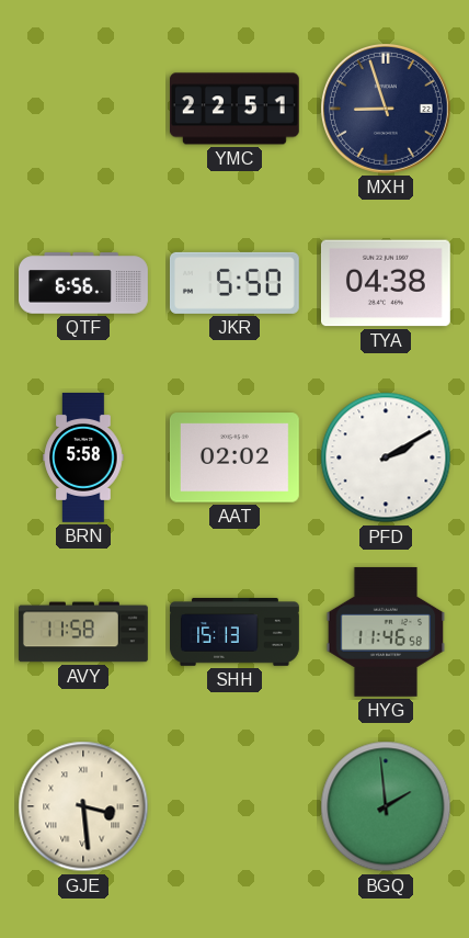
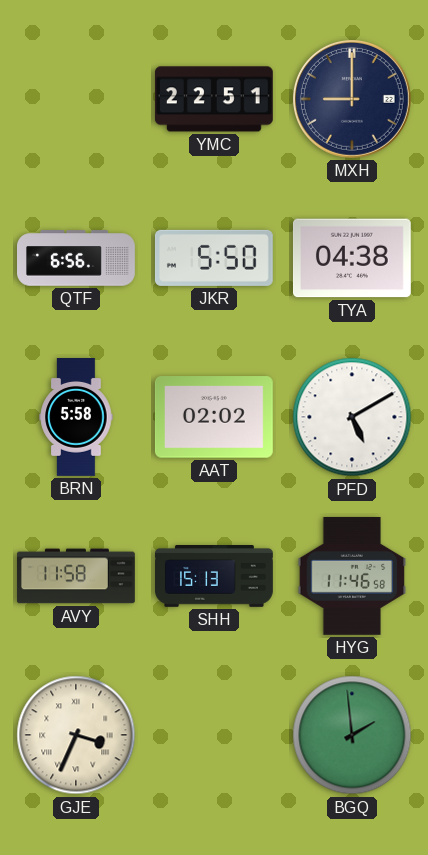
MXH: 8:57 -> 9:00 (352, 99)
PFD: 2:10 -> 5:10 (352, 417)
GJE: 3:29 -> 3:34 (76, 735)
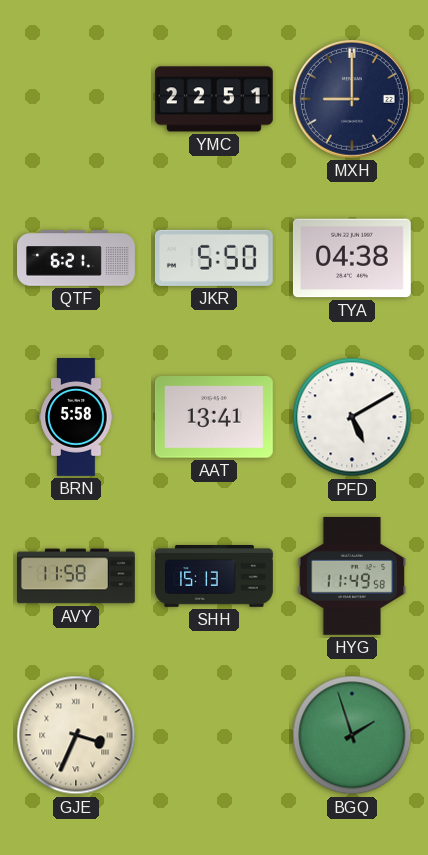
QTF: 6:56 -> 6:21 (76, 258)
AAT: 02:02 -> 13:41 (214, 417)
HYG: 11:46 -> 11:49 (352, 576)
BGQ: 1:59 -> 1:57 (352, 735)
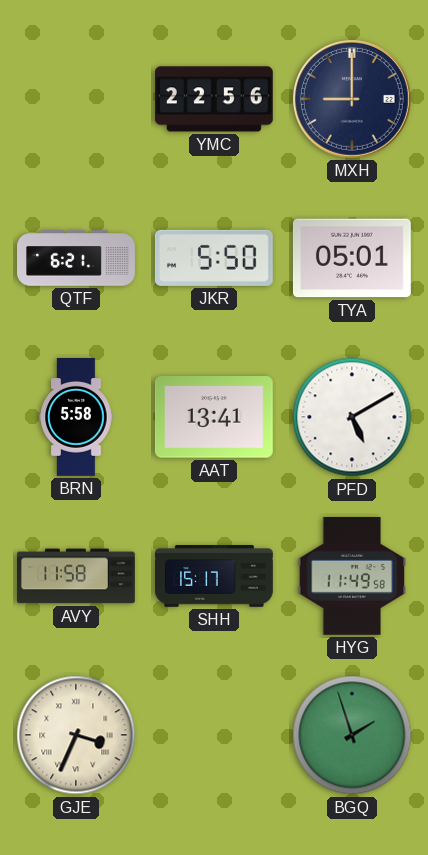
YMC: 22:51 -> 22:56 (214, 99)
TYA: 04:38 -> 05:01 (352, 258)
SHH: 15:13 -> 15:17 (215, 577)
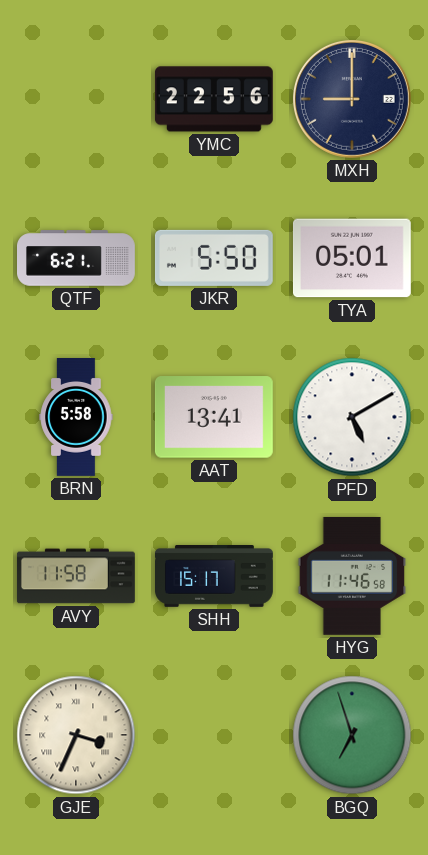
HYG: 11:49 -> 11:46 (352, 576)
BGQ: 1:57 -> 6:57 (352, 735)
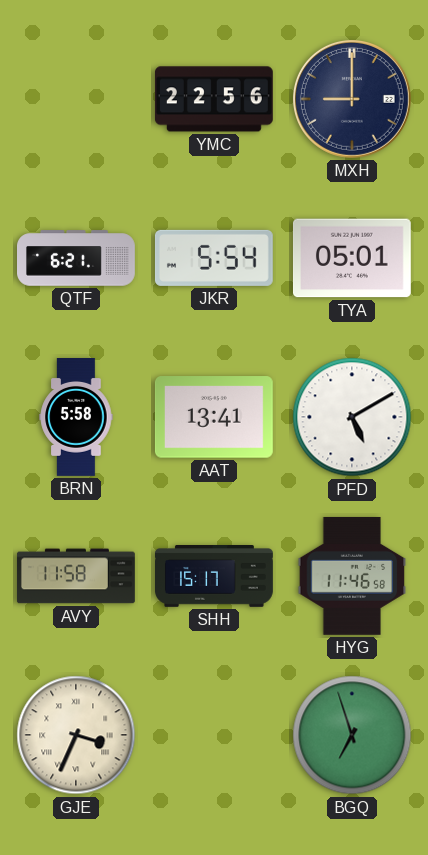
JKR: 5:50 -> 5:54 (214, 258)
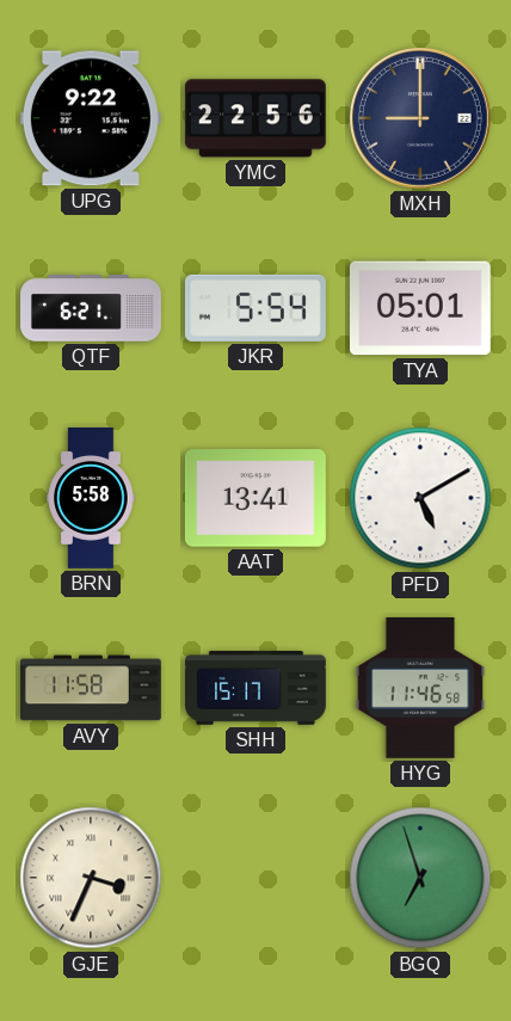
UPG: none -> 9:22 (91, 118)
